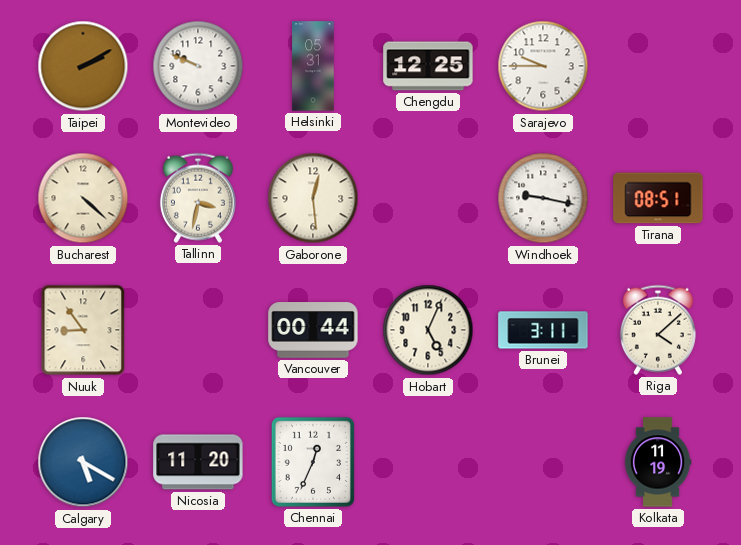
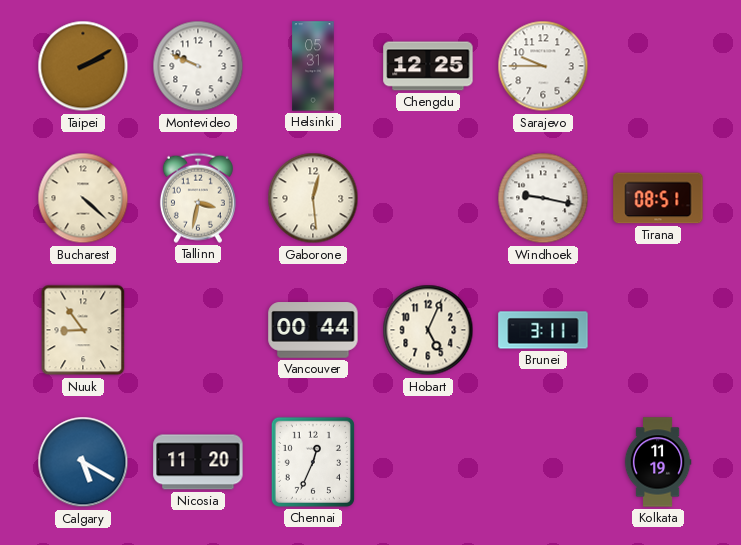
Riga: 4:08 -> none (658, 330)
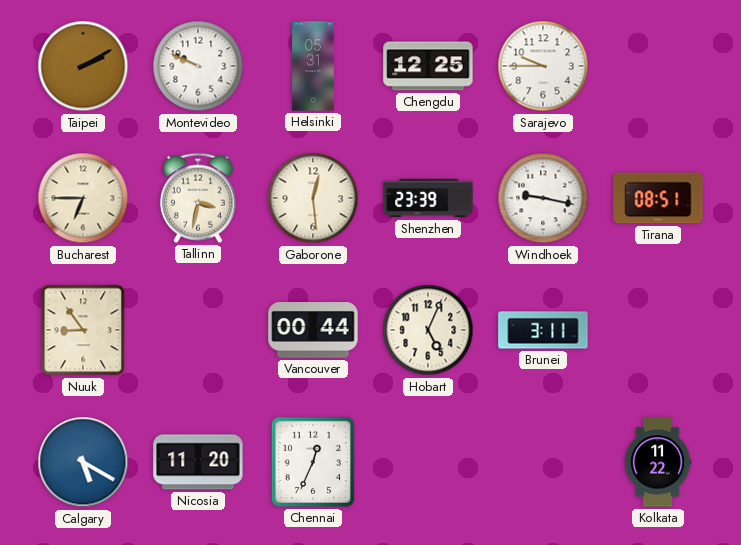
Bucharest: 4:22 -> 6:45 (83, 198)
Shenzhen: none -> 23:39 (428, 198)
Kolkata: 11:19 -> 11:22 (658, 462)
